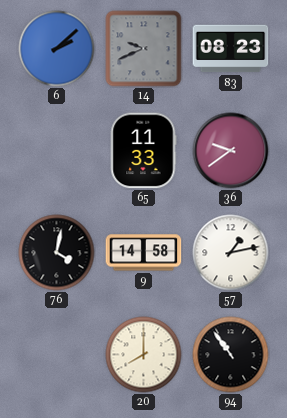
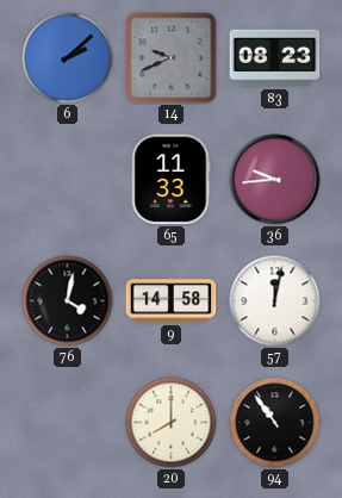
36: 9:39 -> 9:44 (275, 180)
57: 1:13 -> 12:02 (275, 301)
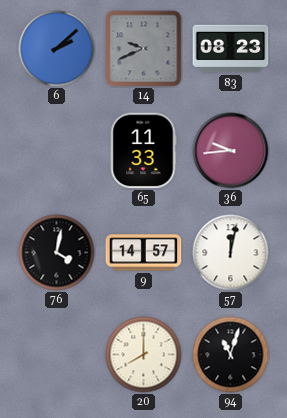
9: 14:58 -> 14:57 (144, 253)
94: 10:54 -> 11:03 (231, 355)
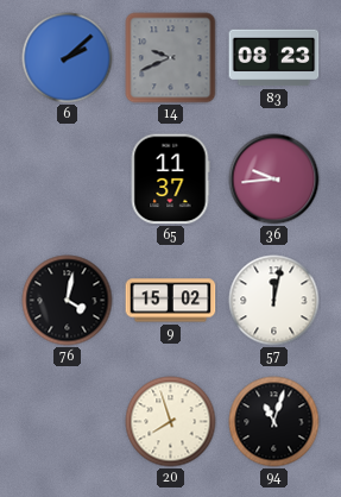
65: 11:33 -> 11:37 (170, 180)
9: 14:57 -> 15:02 (171, 301)
20: 8:00 -> 7:57 (171, 422)
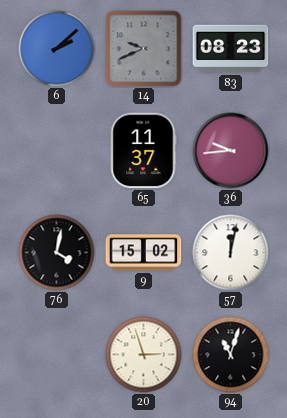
20: 7:57 -> 2:57 (144, 355)
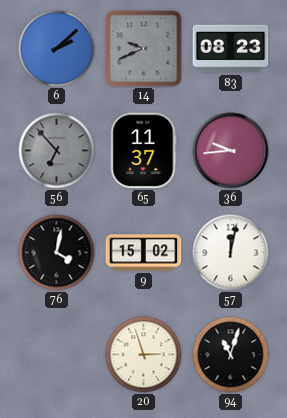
56: none -> 6:53 (57, 151)
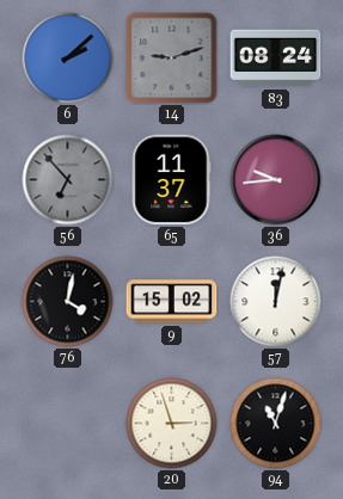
14: 9:41 -> 9:12 (172, 58)
83: 08:23 -> 08:24 (276, 58)
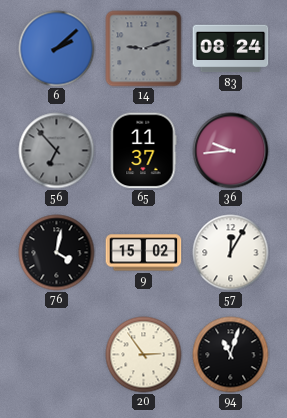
57: 12:02 -> 12:05 (231, 253)
20: 2:57 -> 2:54 (144, 355)
